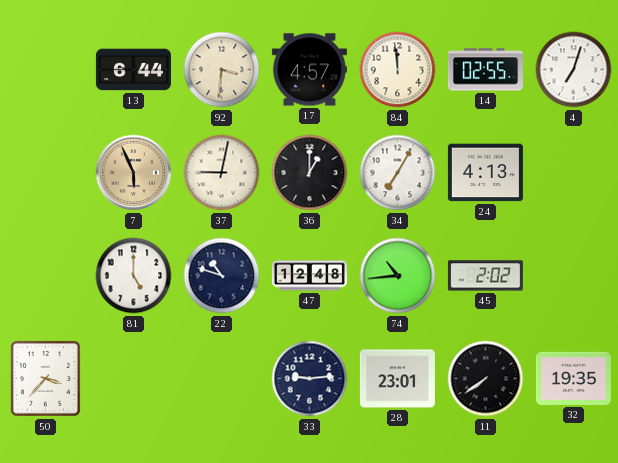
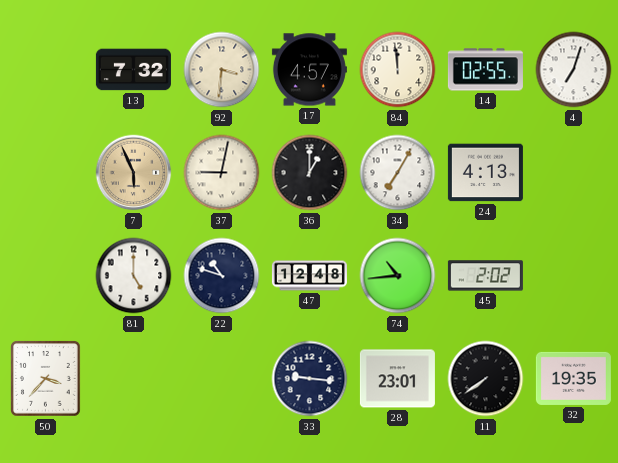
13: 6:44 -> 7:32 (133, 70)
33: 9:14 -> 9:16 (310, 379)
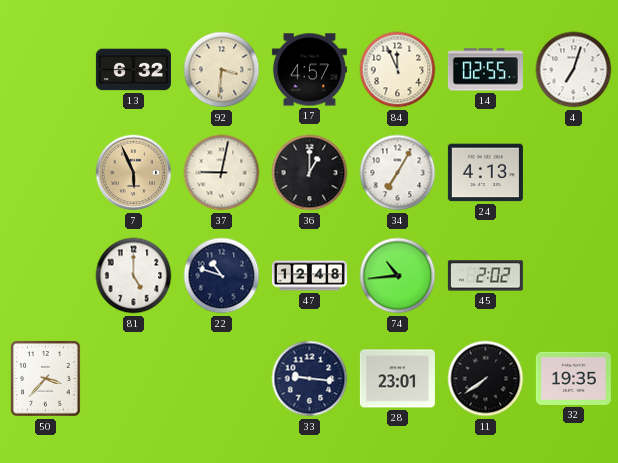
13: 7:32 -> 6:32 (133, 70)
84: 11:59 -> 11:56 (398, 70)
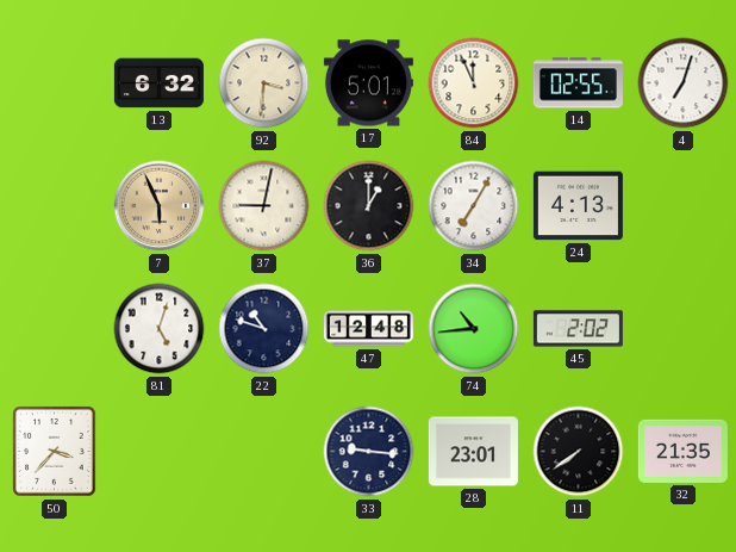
17: 4:57 -> 5:01 (368, 83)
81: 5:00 -> 5:03 (160, 329)
32: 19:35 -> 21:35 (682, 451)
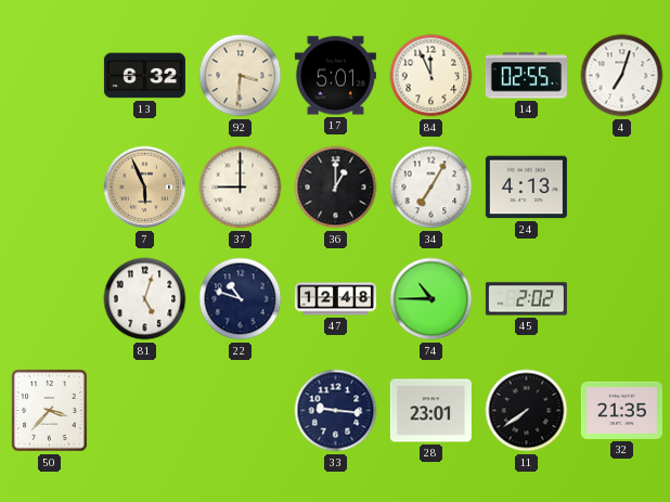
37: 9:02 -> 9:00 (241, 188)
74: 10:44 -> 10:45 (431, 299)
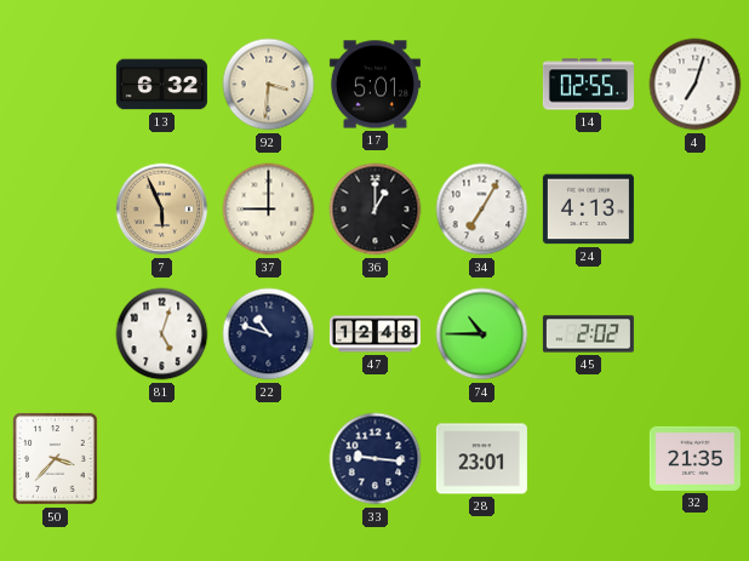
84: 11:56 -> none (431, 76)
11: 7:39 -> none (527, 411)
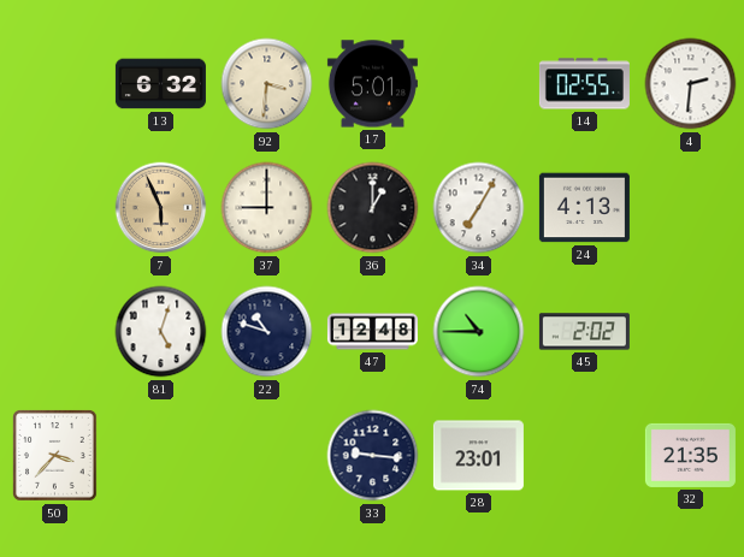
4: 7:03 -> 2:31 (691, 84)
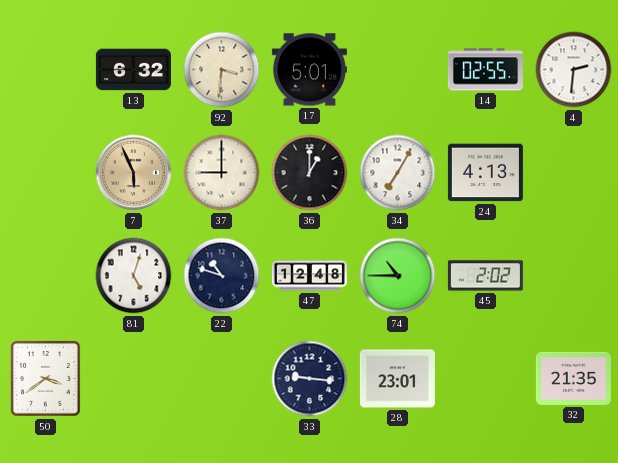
50: 3:37 -> 3:39 (46, 379)
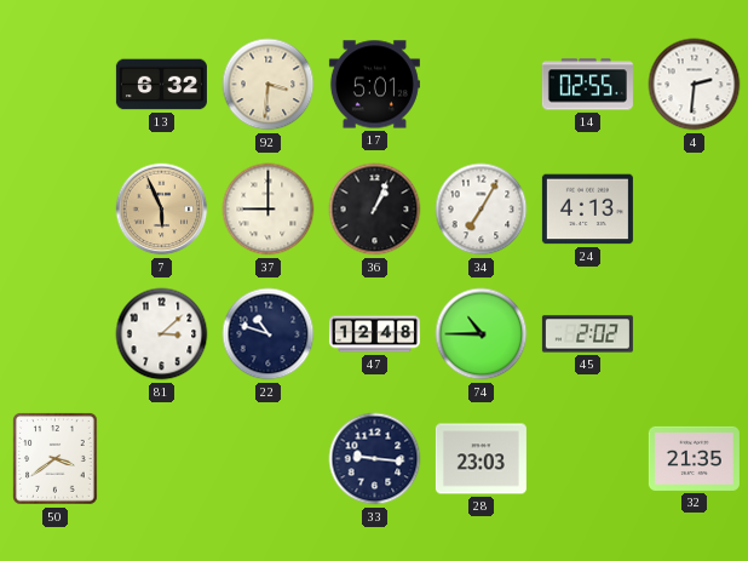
36: 1:00 -> 1:04 (375, 210)
81: 5:03 -> 3:08 (162, 334)
28: 23:01 -> 23:03 (481, 459)
